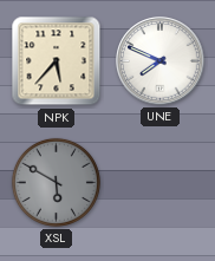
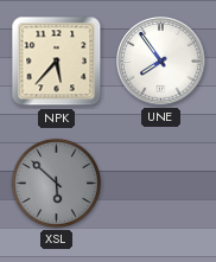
UNE: 7:49 -> 7:54 (161, 62)
XSL: 5:50 -> 5:52 (56, 183)
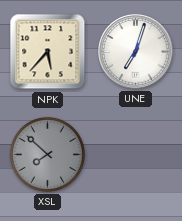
UNE: 7:54 -> 7:03 (136, 52)
XSL: 5:52 -> 7:52 (47, 154)
